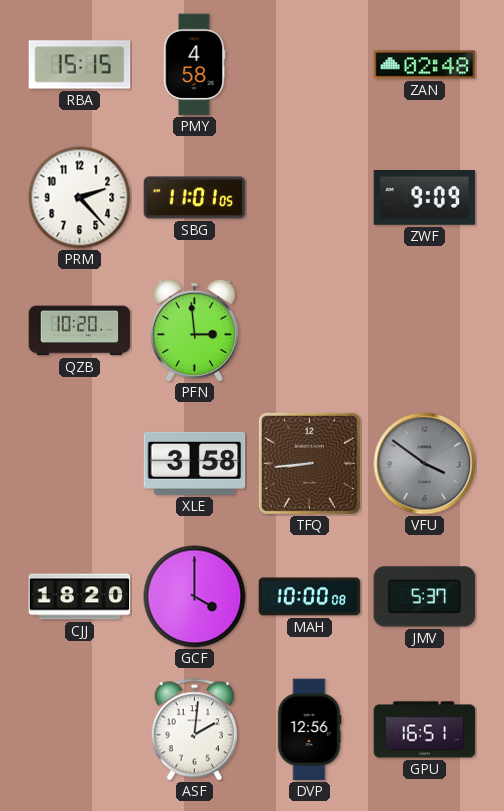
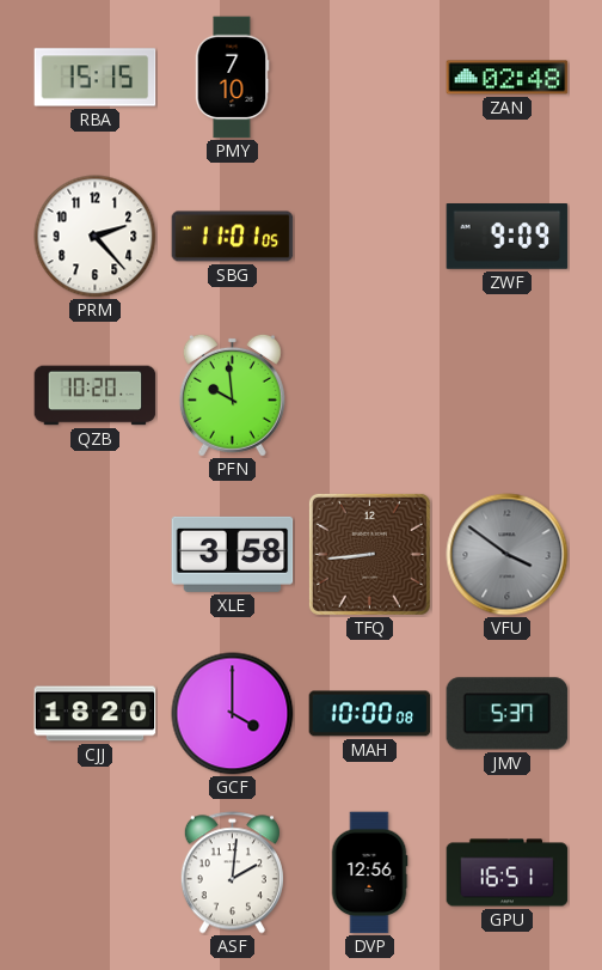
PMY: 4:58 -> 7:10 (232, 78)
PFN: 2:59 -> 9:59 (232, 395)
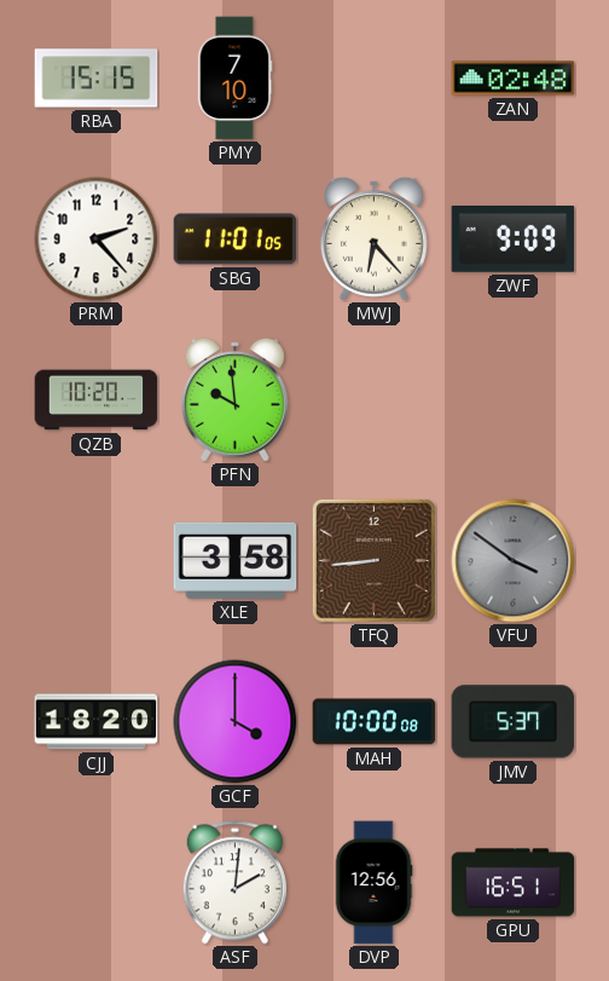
MWJ: none -> 6:23 (373, 238)
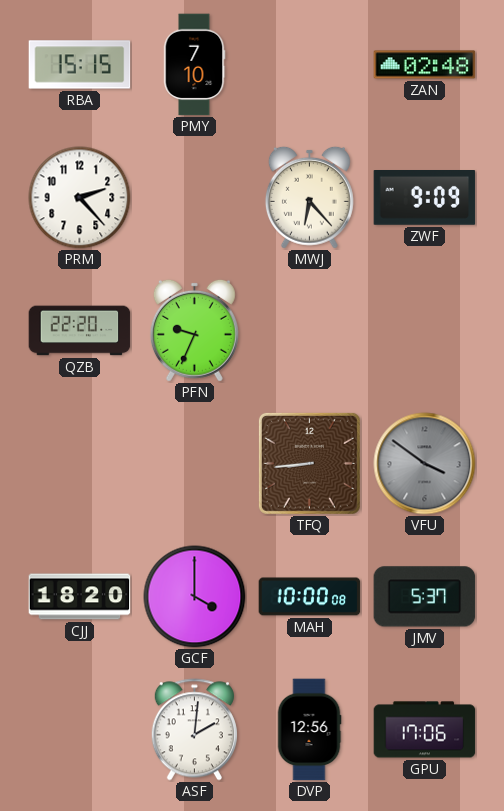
SBG: 11:01 -> none (236, 240)
QZB: 10:20 -> 22:20 (80, 331)
PFN: 9:59 -> 9:34 (194, 330)
XLE: 3:58 -> none (236, 560)
GPU: 16:51 -> 17:06 (425, 730)
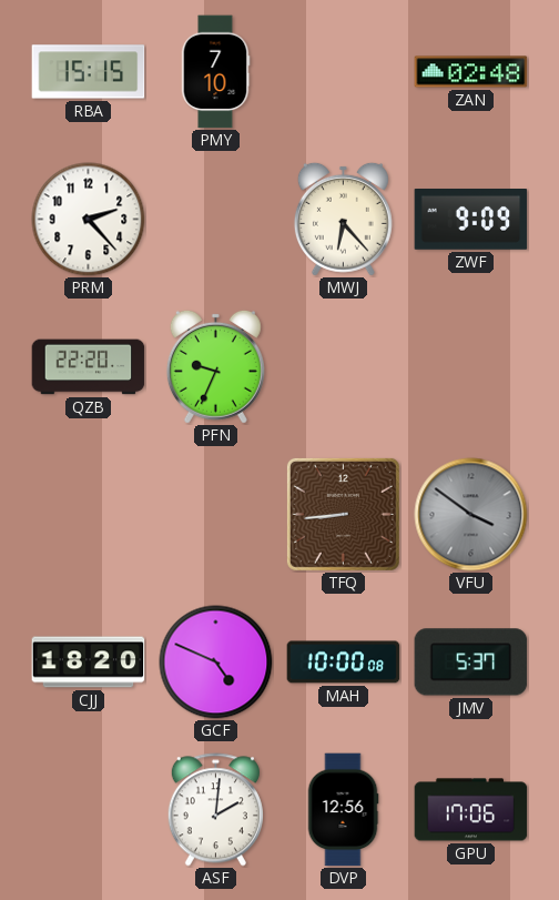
GCF: 4:00 -> 4:49 (216, 663)
